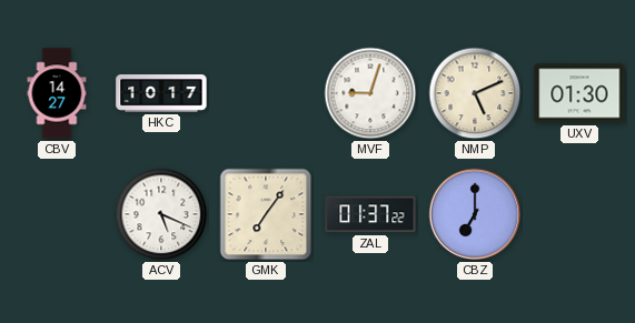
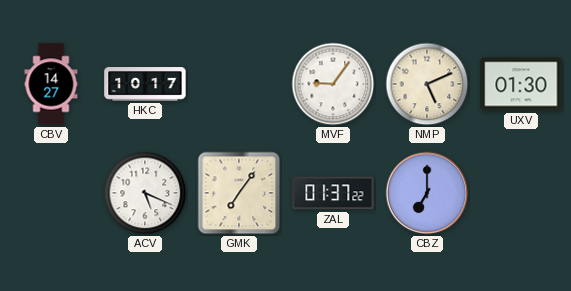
MVF: 9:03 -> 9:06 (333, 84)
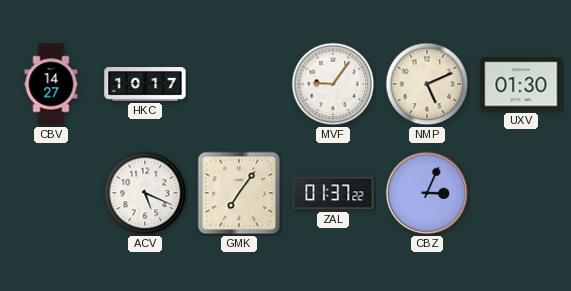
CBZ: 7:00 -> 3:04 (427, 193)
